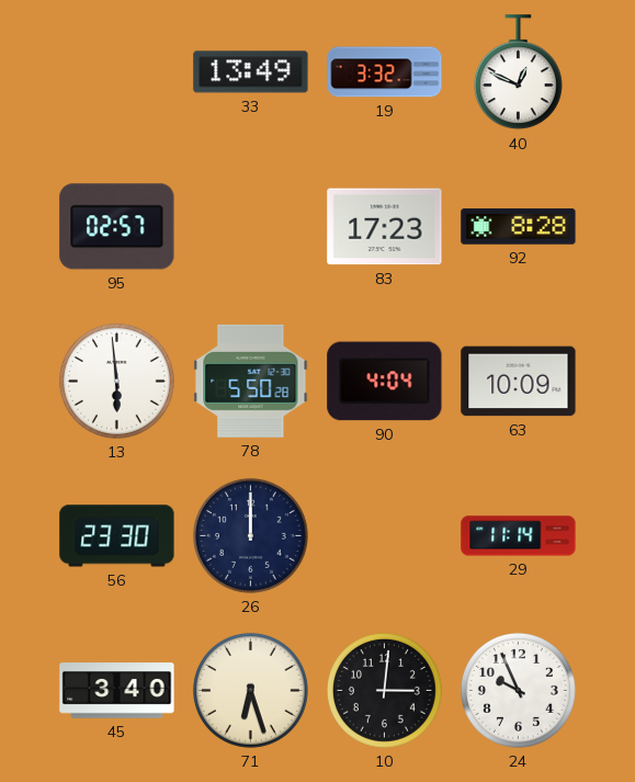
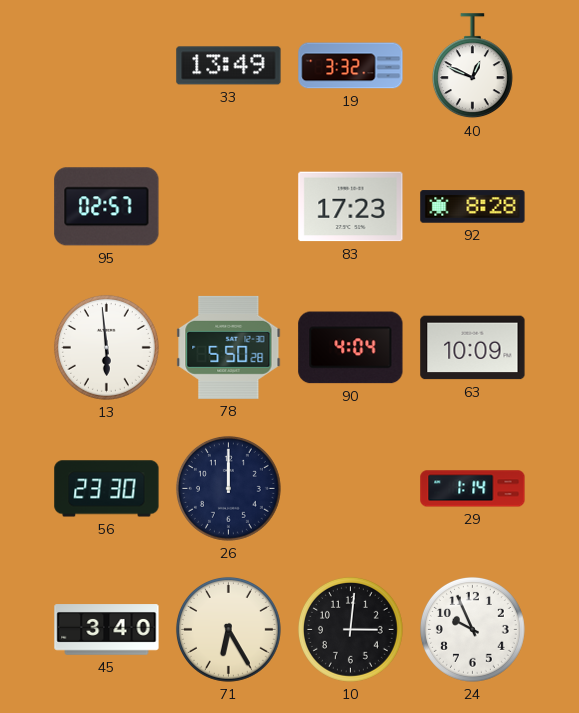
29: 11:14 -> 1:14 (473, 489)
71: 6:27 -> 6:25 (228, 629)
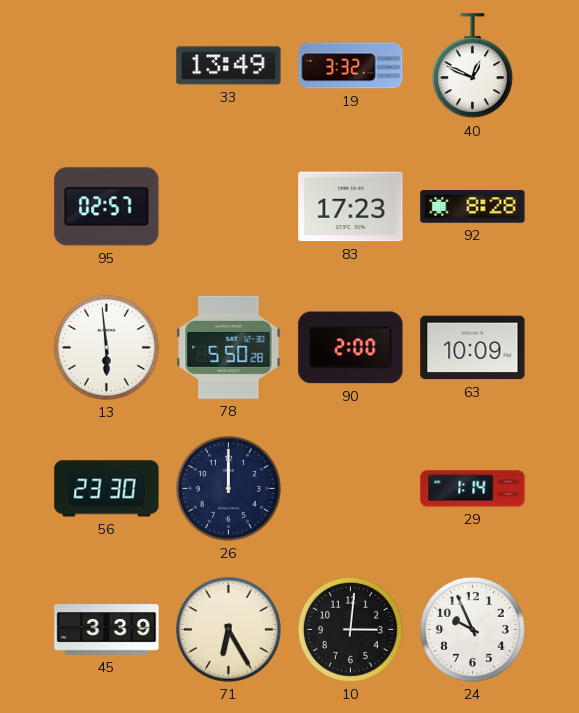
90: 4:04 -> 2:00 (351, 348)
45: 3:40 -> 3:39 (107, 630)
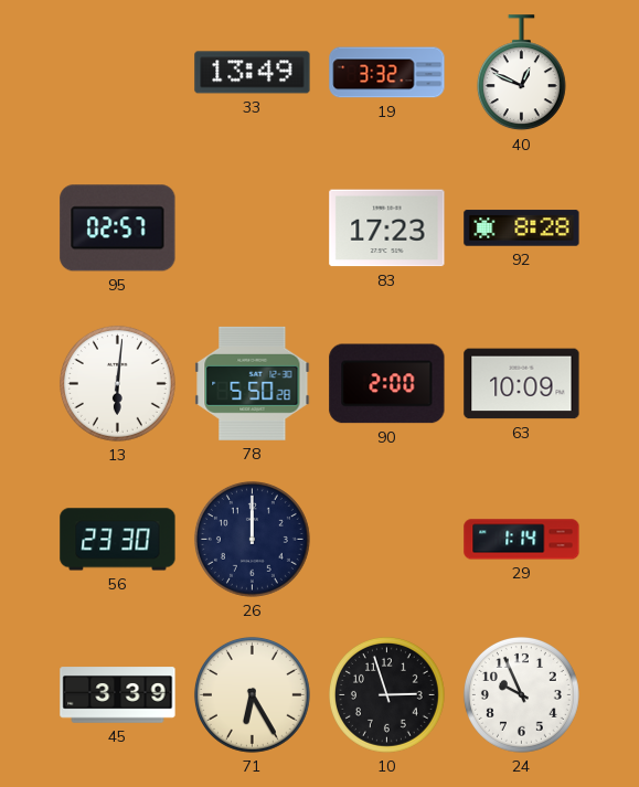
13: 5:59 -> 6:01 (117, 383)
10: 3:01 -> 2:57 (386, 694)
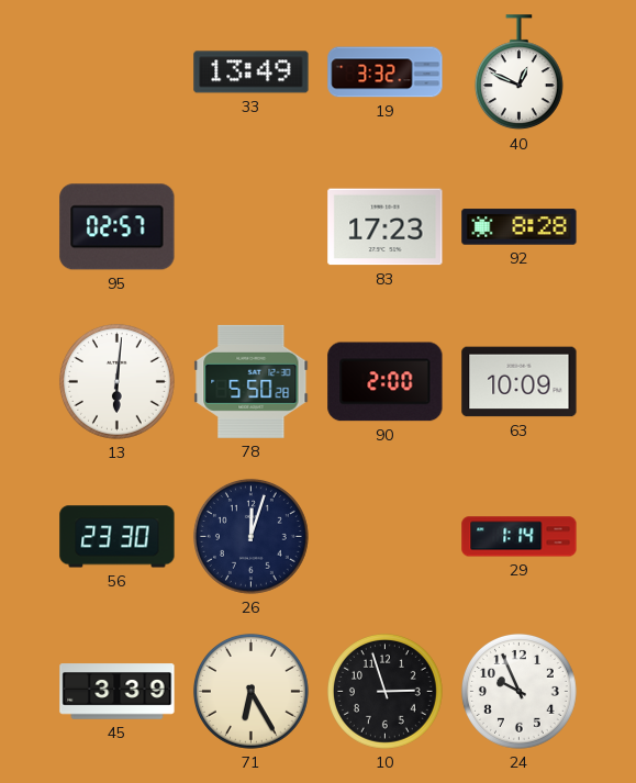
26: 12:00 -> 12:03 (250, 536)
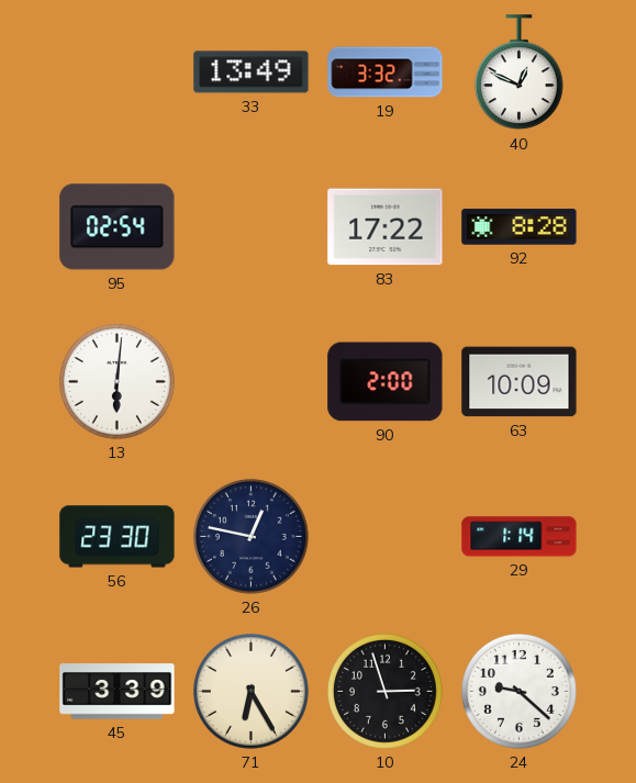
95: 02:57 -> 02:54 (118, 227)
83: 17:23 -> 17:22 (386, 227)
78: 5:50 -> none (252, 381)
26: 12:03 -> 12:47 (250, 536)
24: 9:56 -> 9:22 (518, 691)
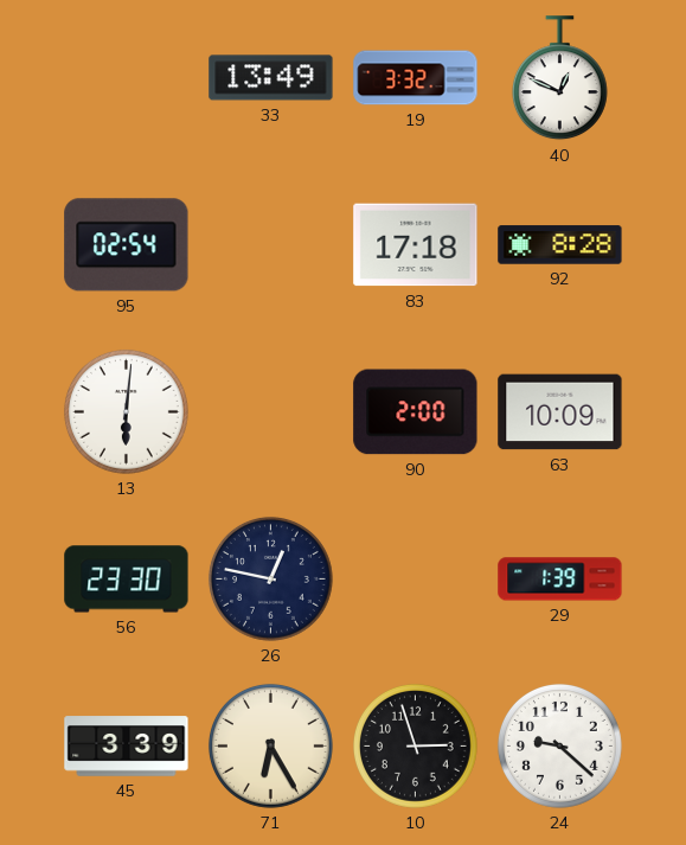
83: 17:22 -> 17:18 (416, 245)
29: 1:14 -> 1:39 (560, 580)
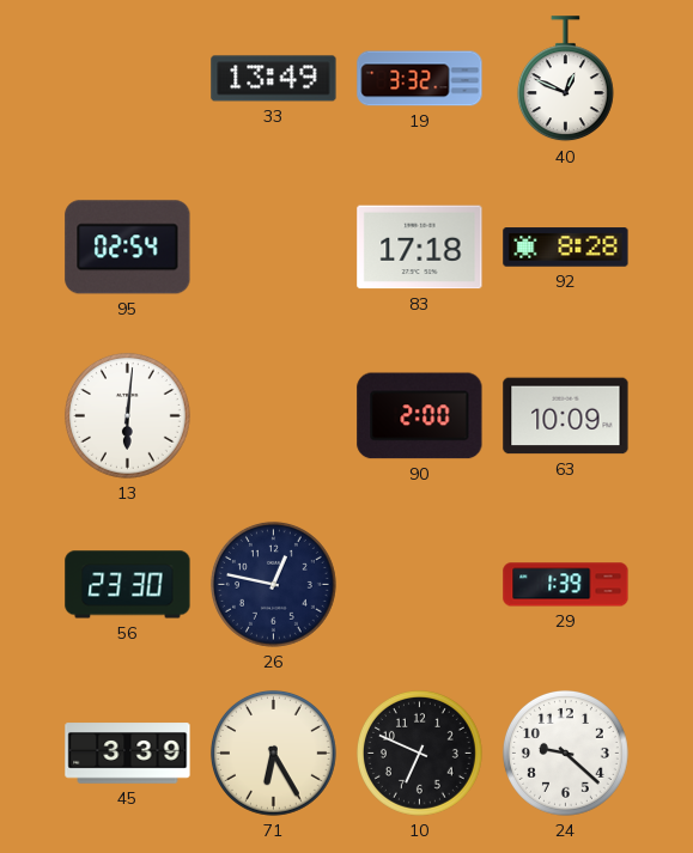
10: 2:57 -> 6:49 (419, 753)
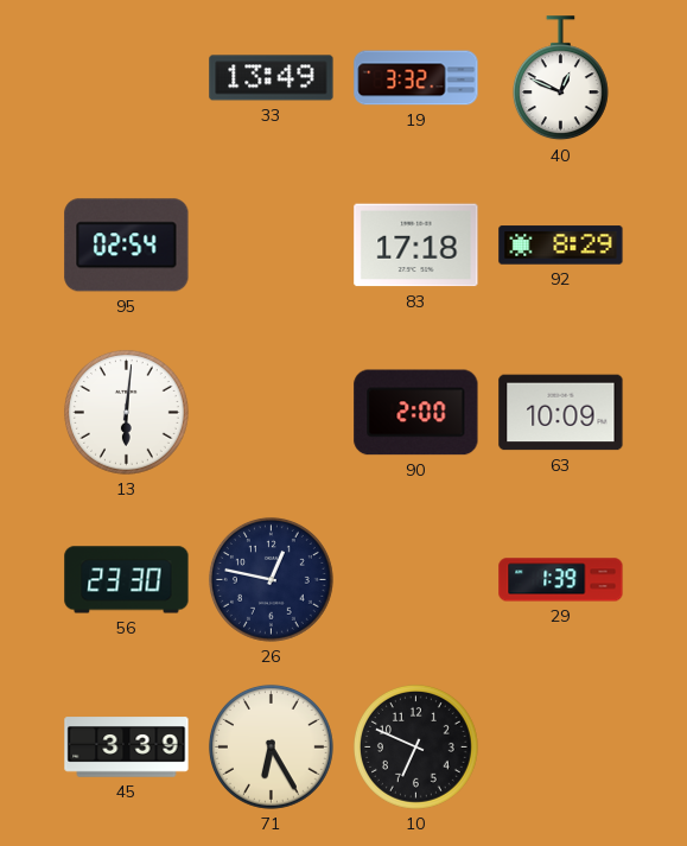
92: 8:28 -> 8:29 (561, 246)
24: 9:22 -> none (565, 753)
